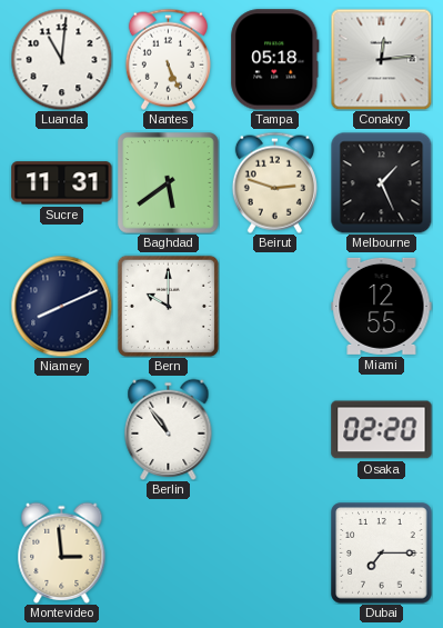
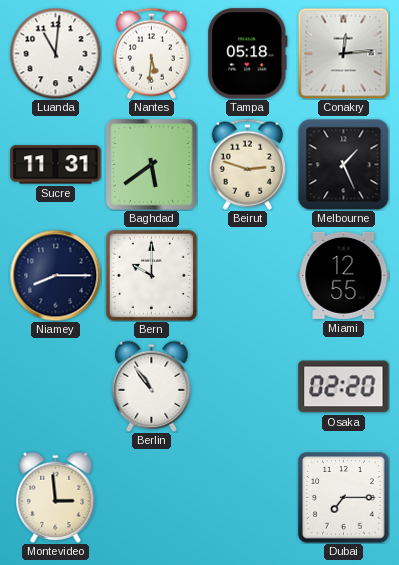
Nantes: 5:26 -> 5:31 (151, 53)
Niamey: 8:11 -> 8:15 (55, 275)
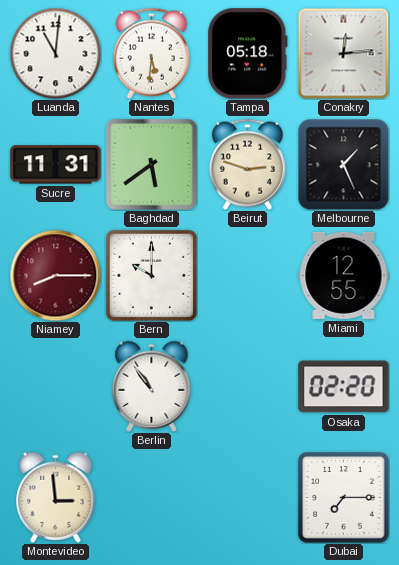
Niamey dial: navy -> burgundy (55, 275)
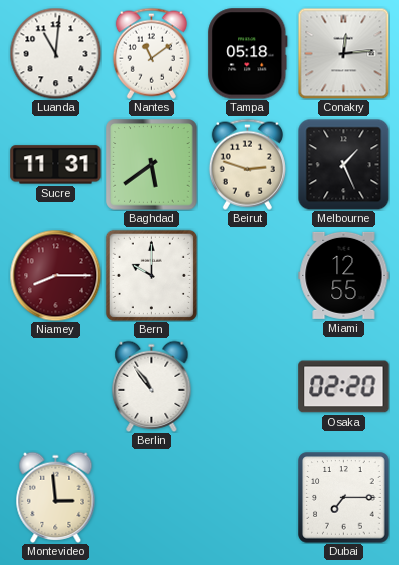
Nantes: 5:31 -> 11:09 (151, 53)
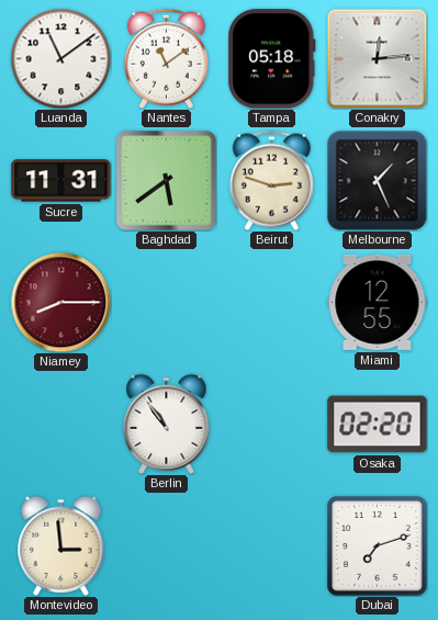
Luanda: 11:01 -> 11:09 (60, 58)
Bern: 10:00 -> none (151, 275)
Dubai: 7:15 -> 7:12 (378, 546)
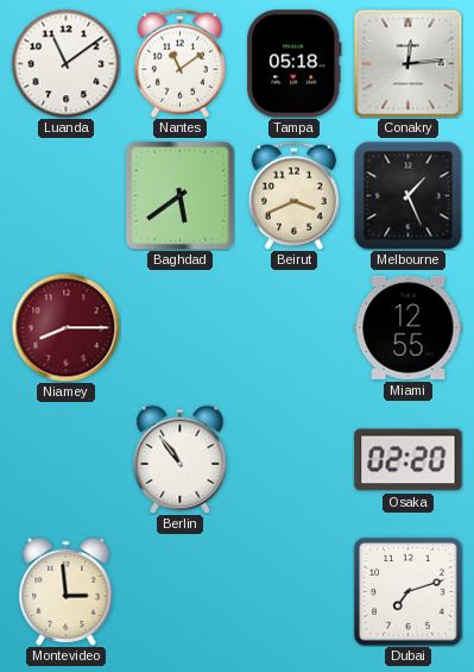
Sucre: 11:31 -> none (61, 181)
Beirut: 2:48 -> 3:41 (293, 195)
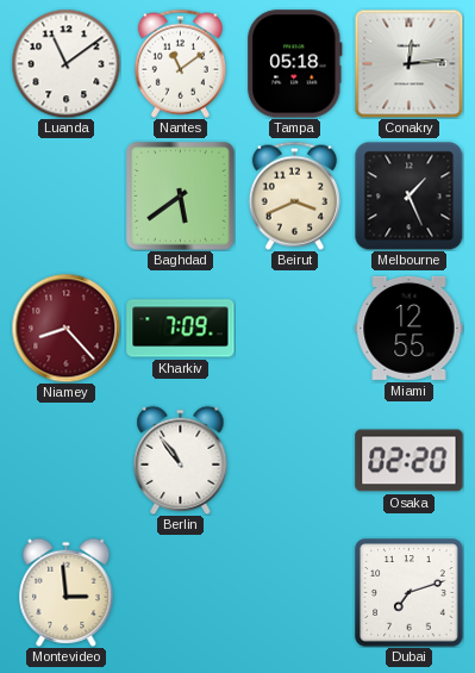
Niamey: 8:15 -> 8:23 (65, 328)
Kharkiv: none -> 7:09 (181, 329)
